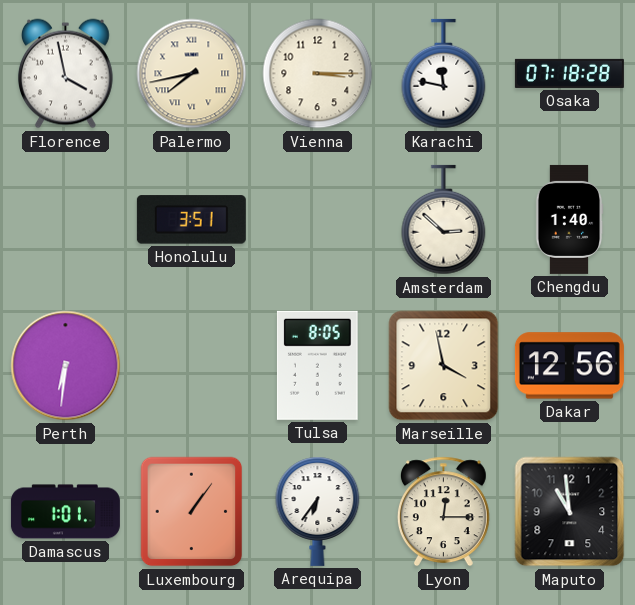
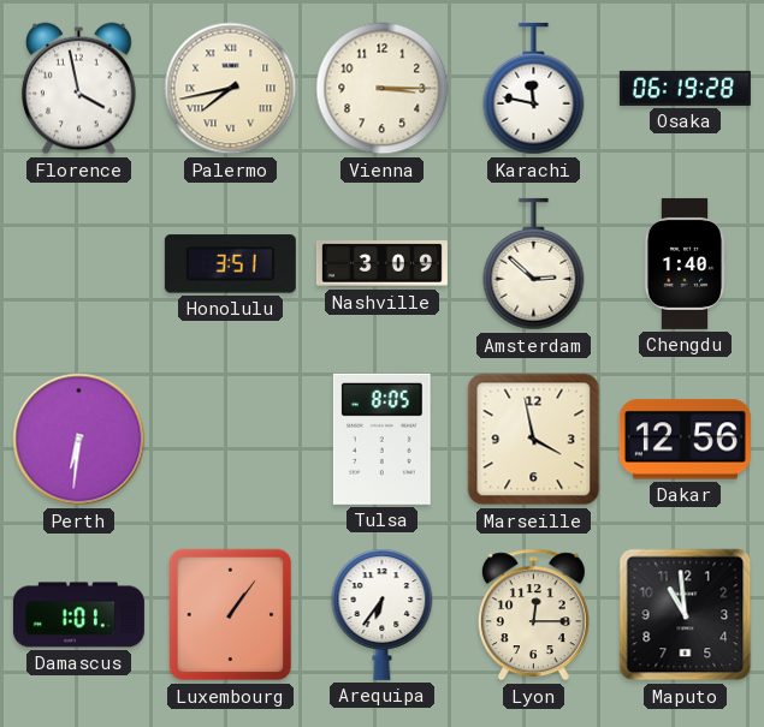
Osaka: 07:18 -> 06:19 (685, 88)
Nashville: none -> 3:09 (381, 264)
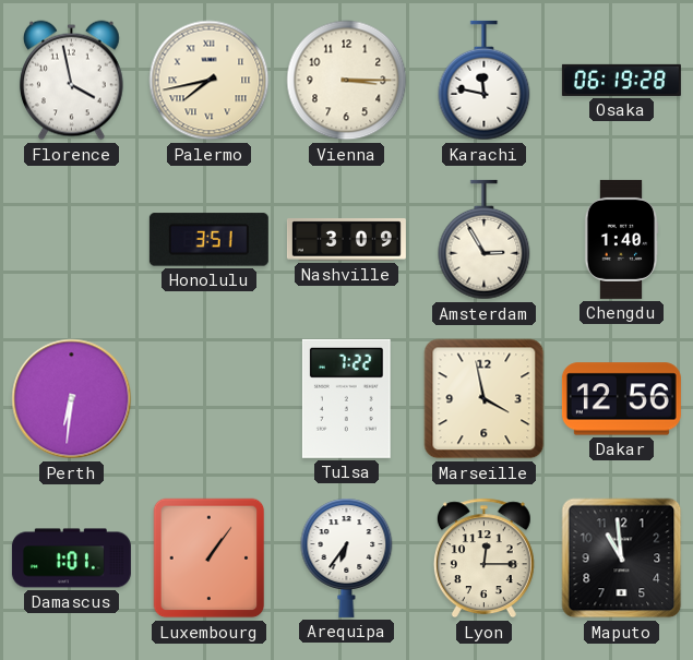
Amsterdam: 2:52 -> 2:55 (485, 240)
Tulsa: 8:05 -> 7:22 (346, 398)
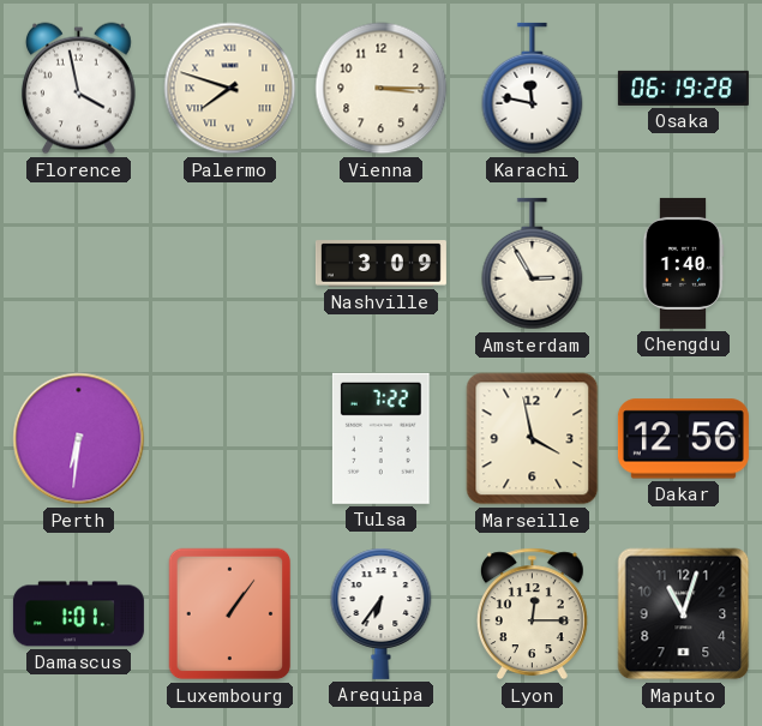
Palermo: 7:43 -> 7:48 (230, 89)
Honolulu: 3:51 -> none (208, 240)
Maputo: 10:59 -> 11:03 (684, 614)
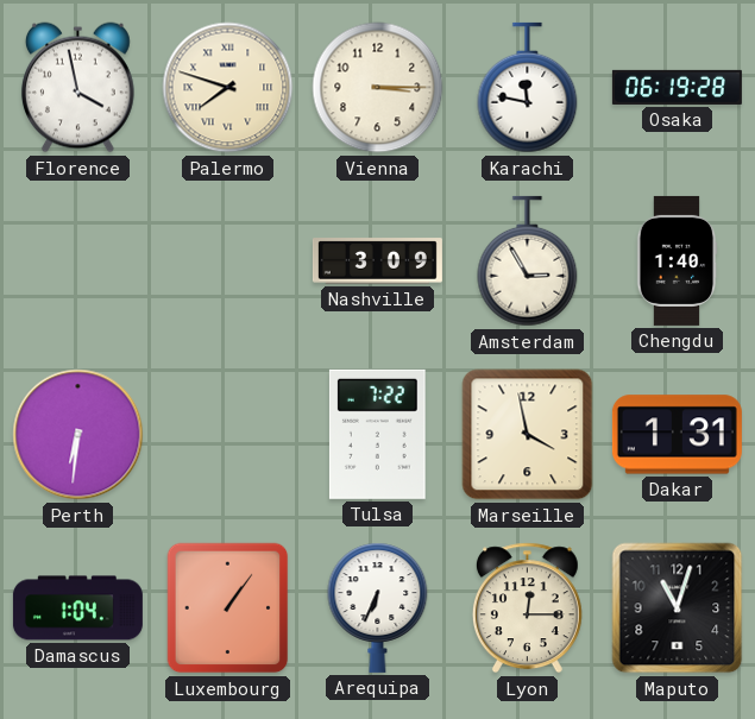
Dakar: 12:56 -> 1:31 (677, 435)
Damascus: 1:01 -> 1:04 (77, 608)
Arequipa: 6:36 -> 6:34 (378, 607)
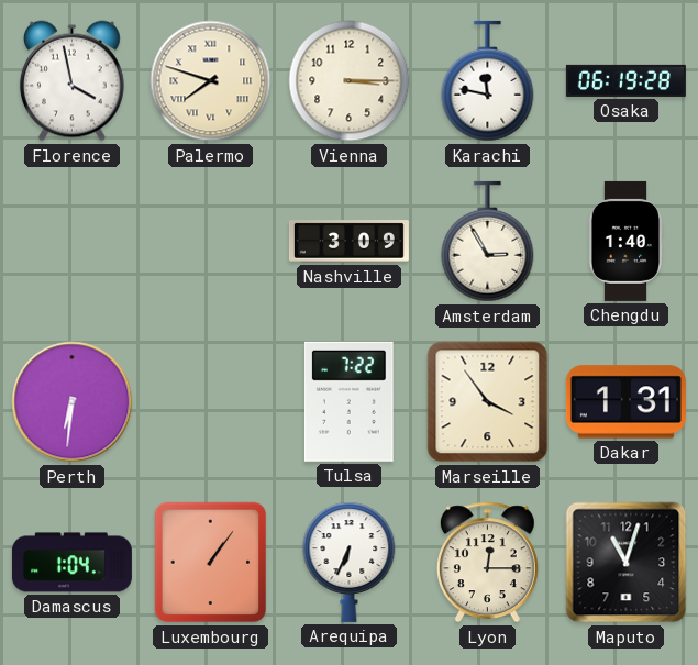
Marseille: 3:58 -> 3:54 (488, 402)
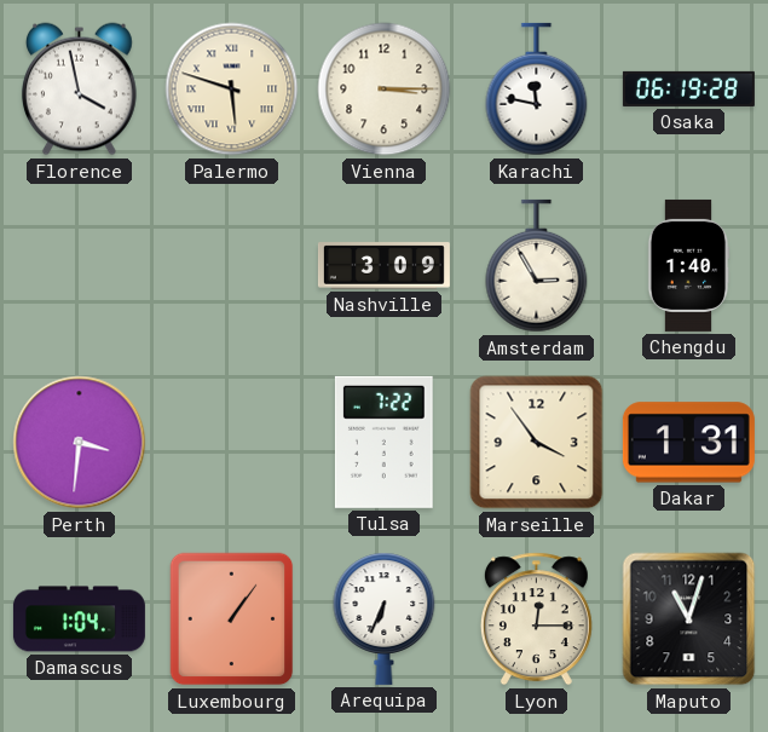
Palermo: 7:48 -> 5:48 (232, 90)
Perth: 6:31 -> 3:31 (80, 443)
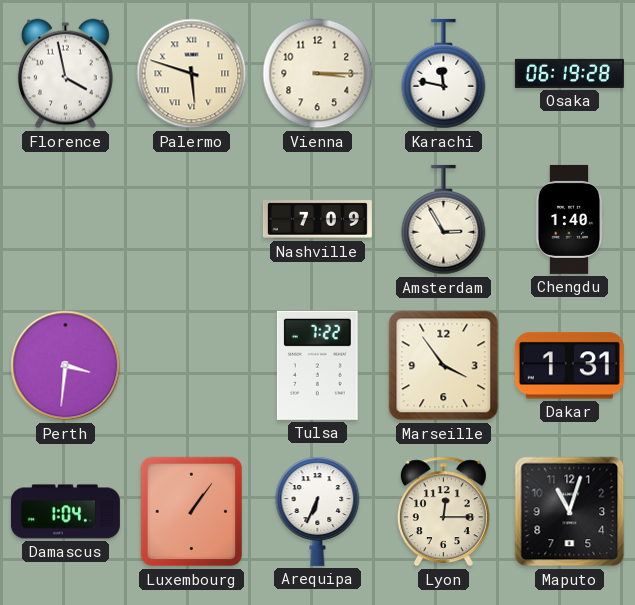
Nashville: 3:09 -> 7:09 (317, 220)
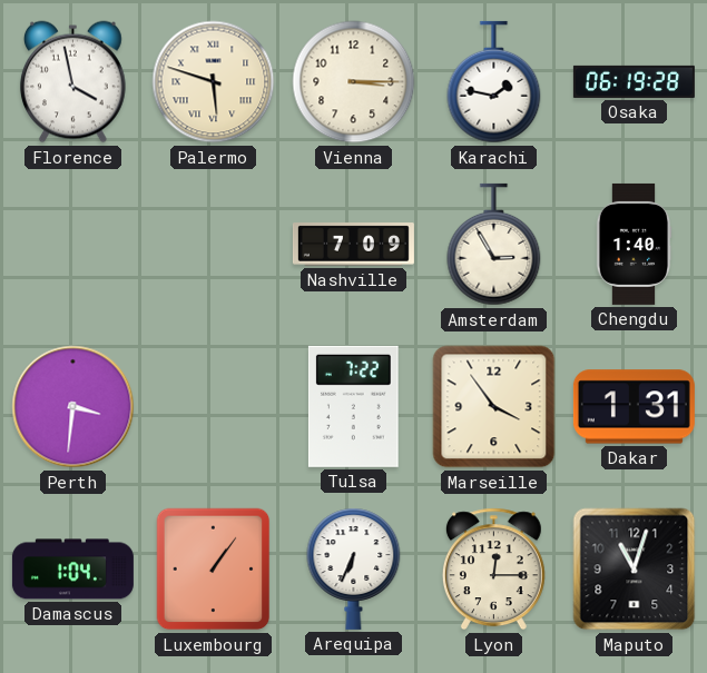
Karachi: 11:47 -> 1:47 (494, 82)
